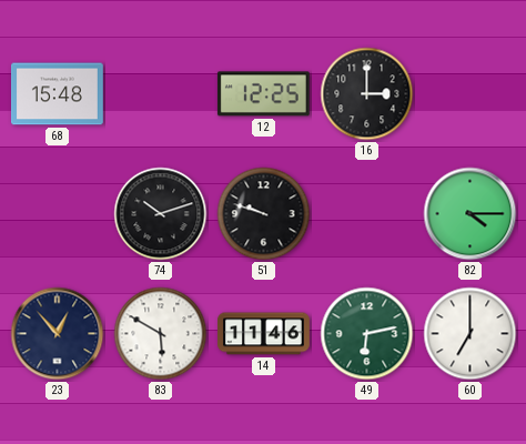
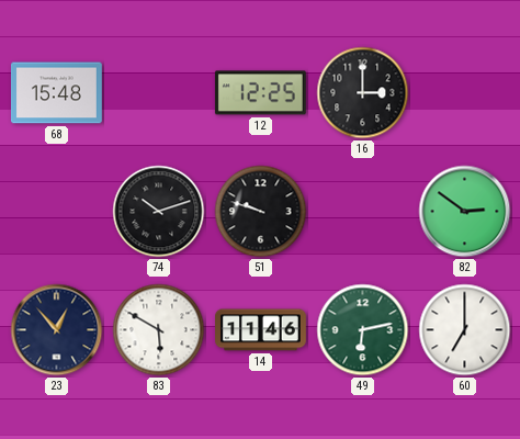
82: 4:15 -> 2:51 (465, 212)
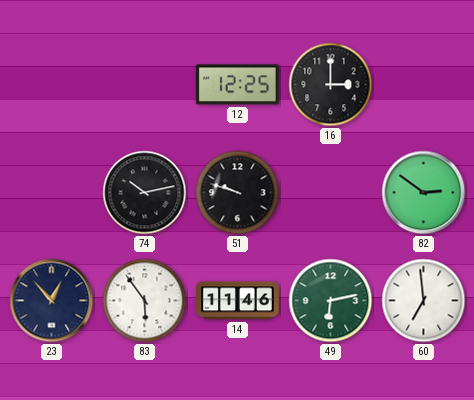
68: 15:48 -> none (57, 93)
74: 10:12 -> 10:13 (145, 193)
83: 5:50 -> 5:54 (145, 301)
60: 7:00 -> 6:59 (424, 301)
